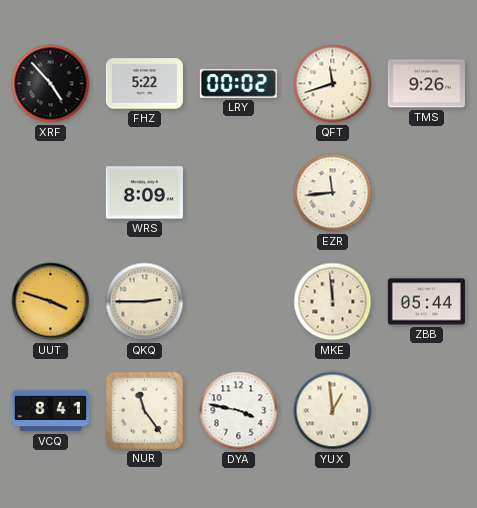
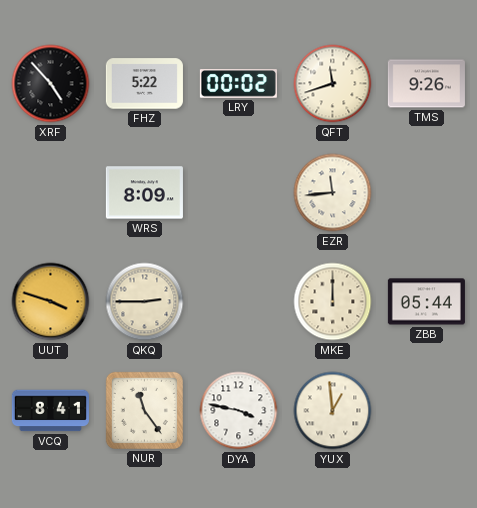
MKE: 11:59 -> 12:00 (333, 302)
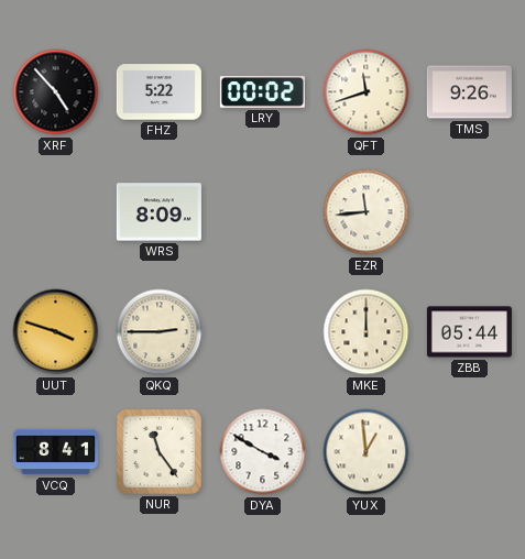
DYA: 3:47 -> 3:50 (263, 452)
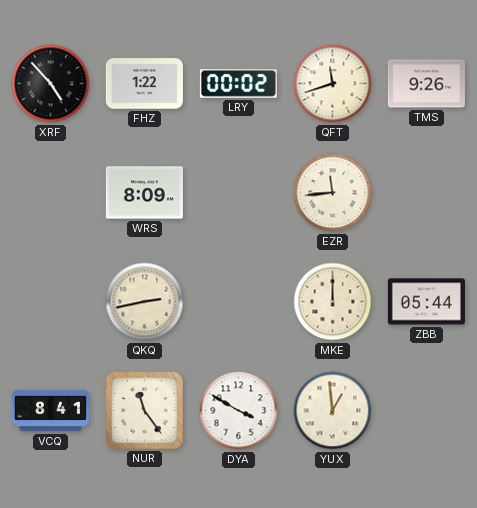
FHZ: 5:22 -> 1:22 (144, 84)
UUT: 3:48 -> none (56, 332)
QKQ: 2:45 -> 2:43 (145, 302)
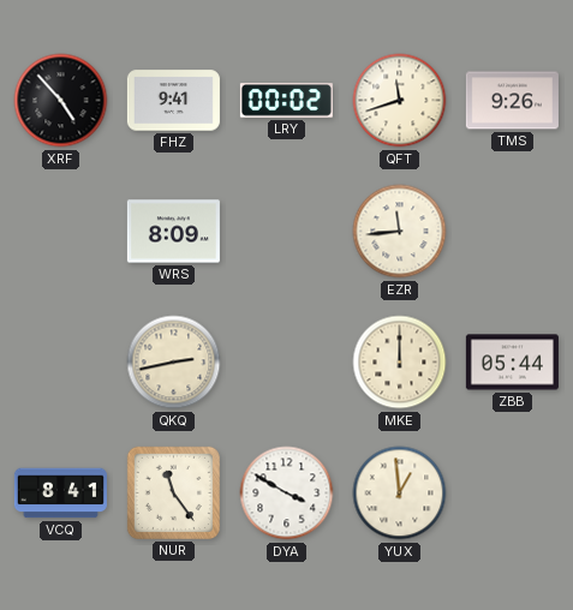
FHZ: 1:22 -> 9:41 (173, 101)
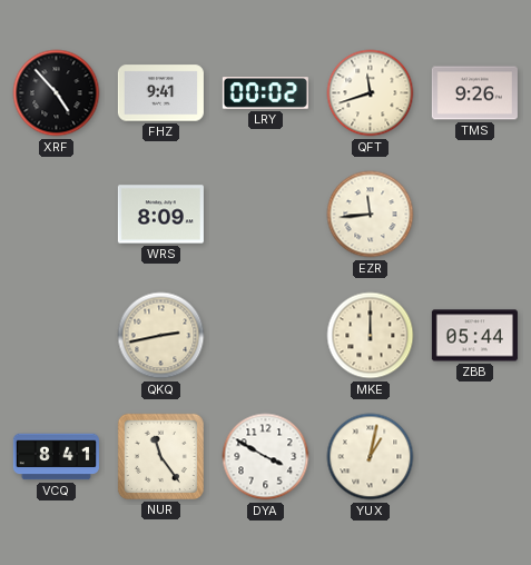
YUX: 12:59 -> 1:02 (371, 457)
